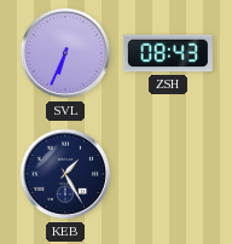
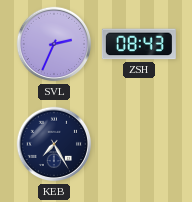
SVL: 6:34 -> 2:34 (54, 44)
KEB: 1:25 -> 7:25 (54, 144)
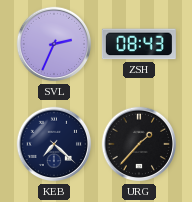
KEB: 7:25 -> 7:22 (54, 144)
URG: none -> 1:37 (139, 144)
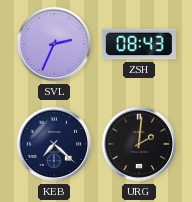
URG: 1:37 -> 2:01 (139, 144)
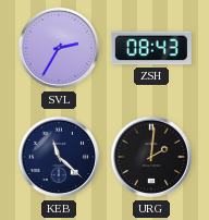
SVL: 2:34 -> 2:35 (59, 48)
KEB: 7:22 -> 11:22 (59, 157)
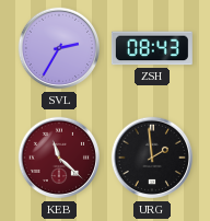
KEB dial: navy -> burgundy (59, 158)
URG: 2:01 -> 1:59 (152, 158)
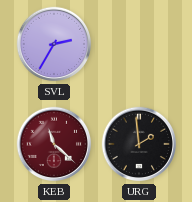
ZSH: 08:43 -> none (152, 48)
